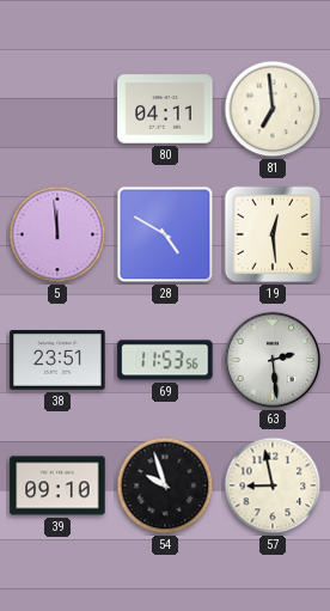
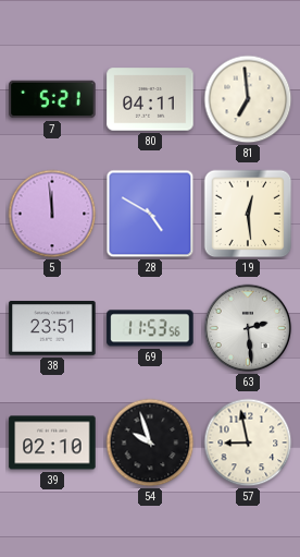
7: none -> 5:21 (52, 99)
39: 09:10 -> 02:10 (52, 443)
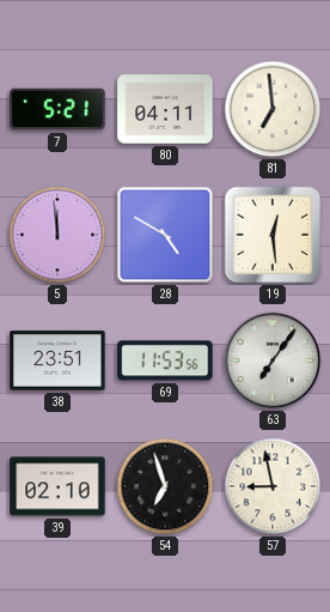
63: 2:29 -> 7:06 (273, 360)
54: 9:57 -> 6:57 (165, 486)
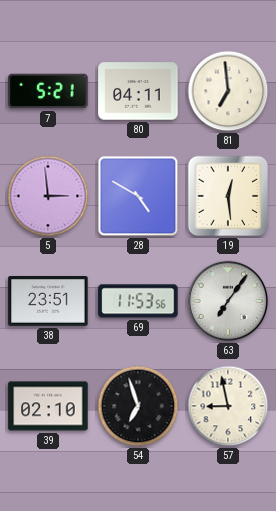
5: 11:59 -> 2:59 (48, 196)
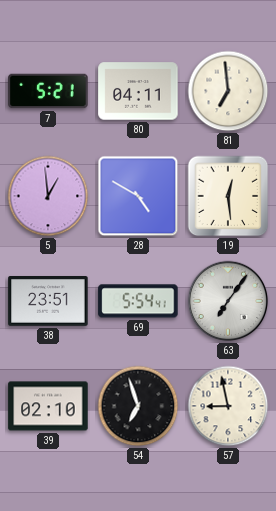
5: 2:59 -> 12:59 (48, 196)
69: 11:53 -> 5:54 (138, 301)
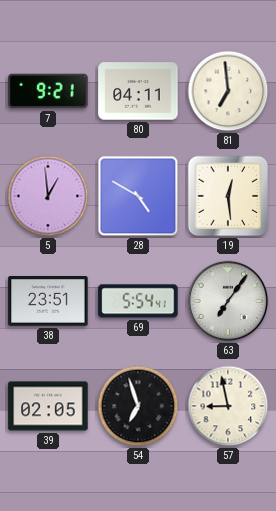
7: 5:21 -> 9:21 (48, 91)
39: 02:10 -> 02:05 (48, 406)
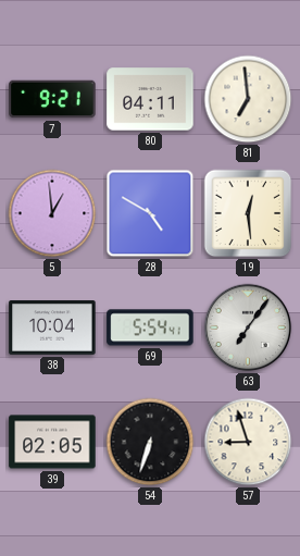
38: 23:51 -> 10:04 (52, 329)
54: 6:57 -> 6:33 (150, 442)
57: 8:58 -> 8:57 (248, 442)
